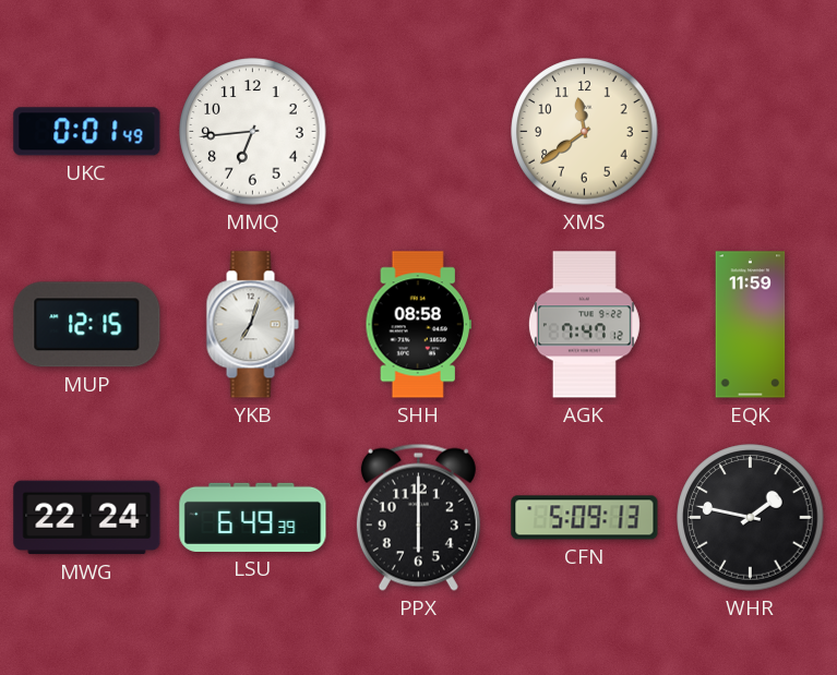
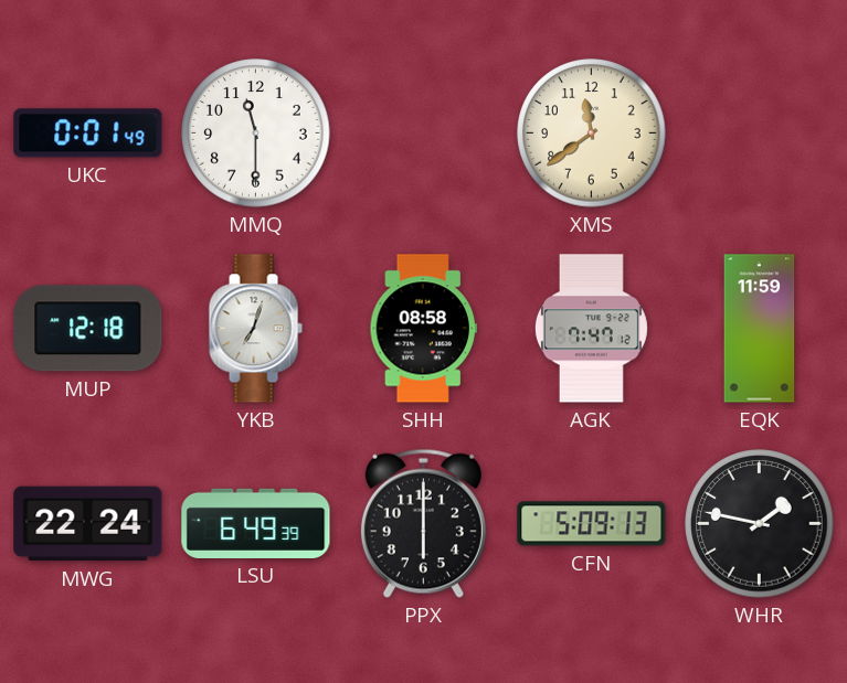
MMQ: 6:44 -> 11:30 (256, 134)
MUP: 12:15 -> 12:18 (88, 329)
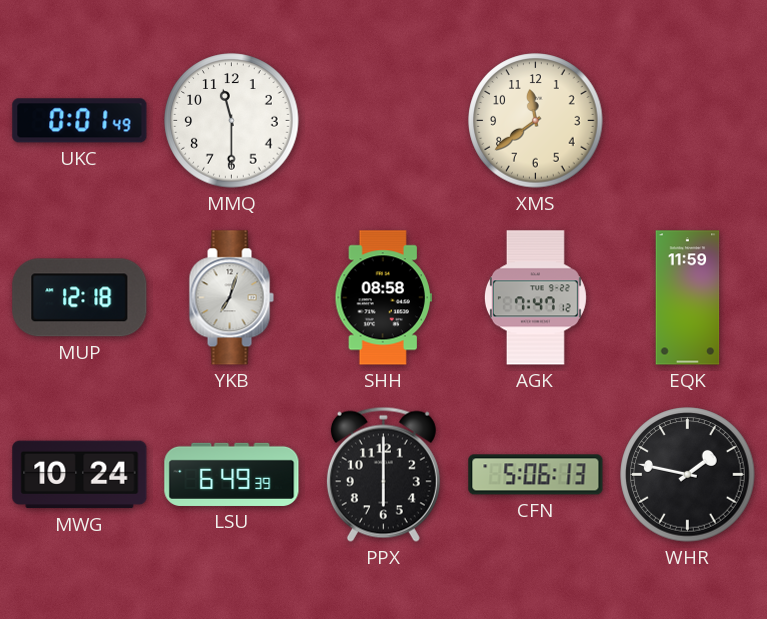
MWG: 22:24 -> 10:24 (80, 475)
CFN: 5:09 -> 5:06 (536, 475)
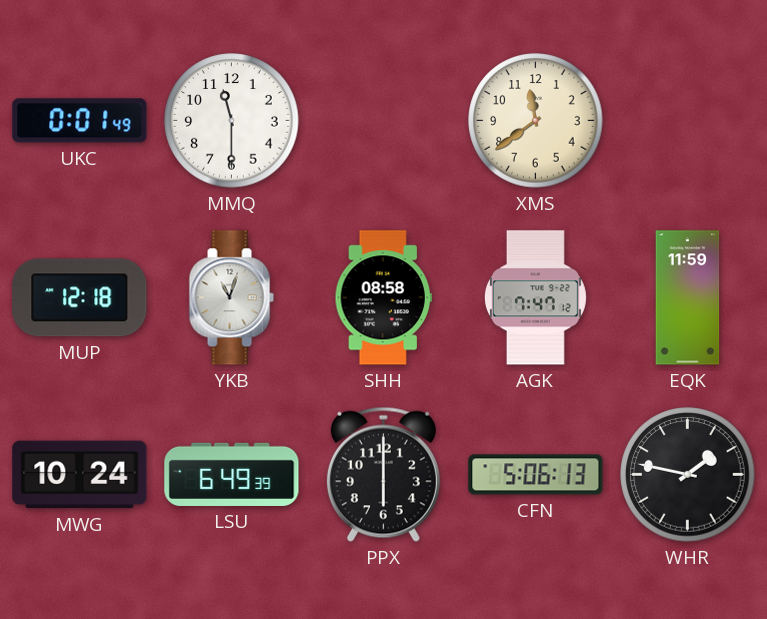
YKB: 7:03 -> 11:03 (231, 298)
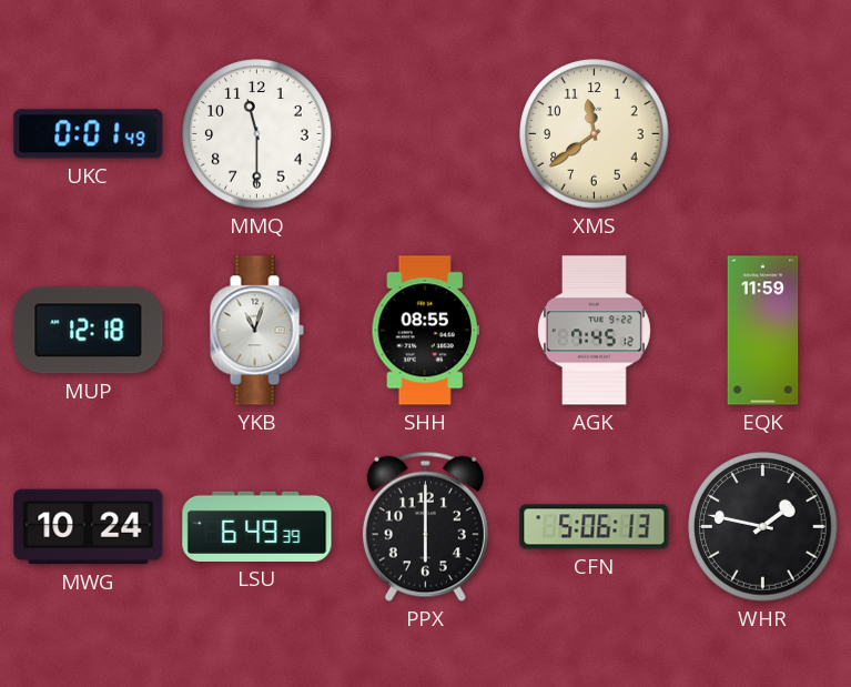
SHH: 08:58 -> 08:55 (425, 331)
AGK: 7:47 -> 7:45 (594, 331)
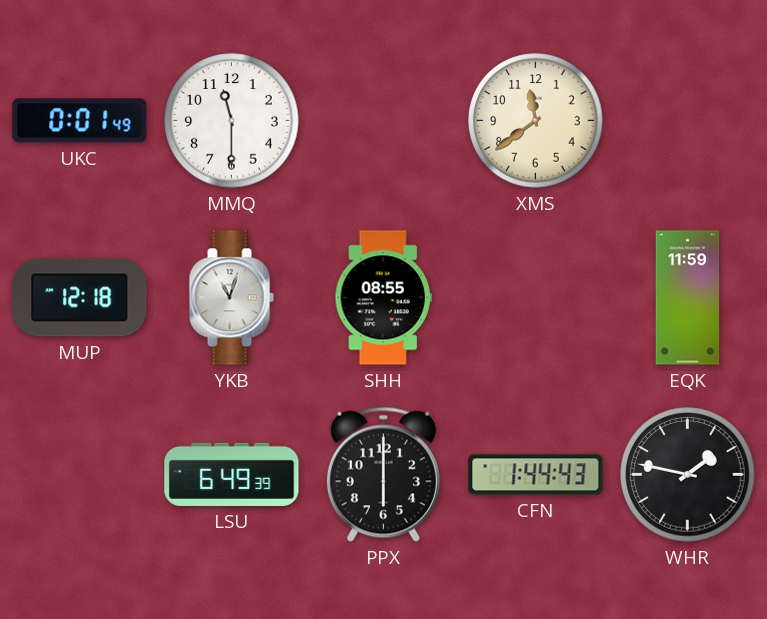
AGK: 7:45 -> none (594, 331)
MWG: 10:24 -> none (89, 527)
CFN: 5:06 -> 1:44 (536, 475)
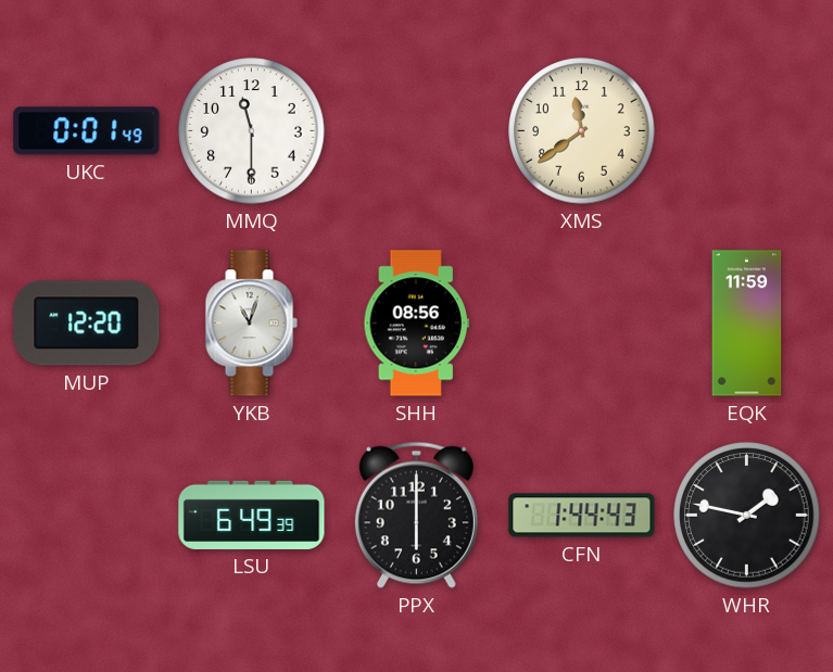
MUP: 12:18 -> 12:20 (87, 324)
SHH: 08:55 -> 08:56 (416, 324)
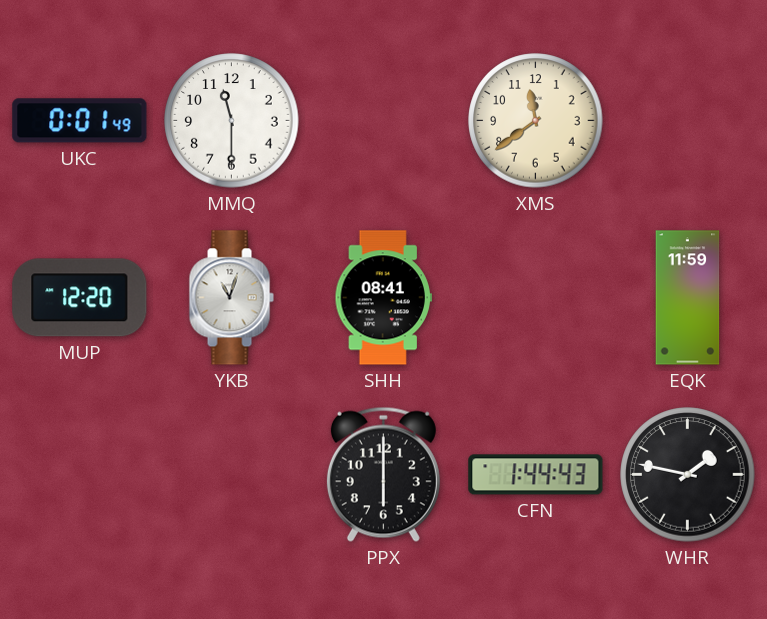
SHH: 08:56 -> 08:41 (383, 298)
LSU: 6:49 -> none (252, 515)
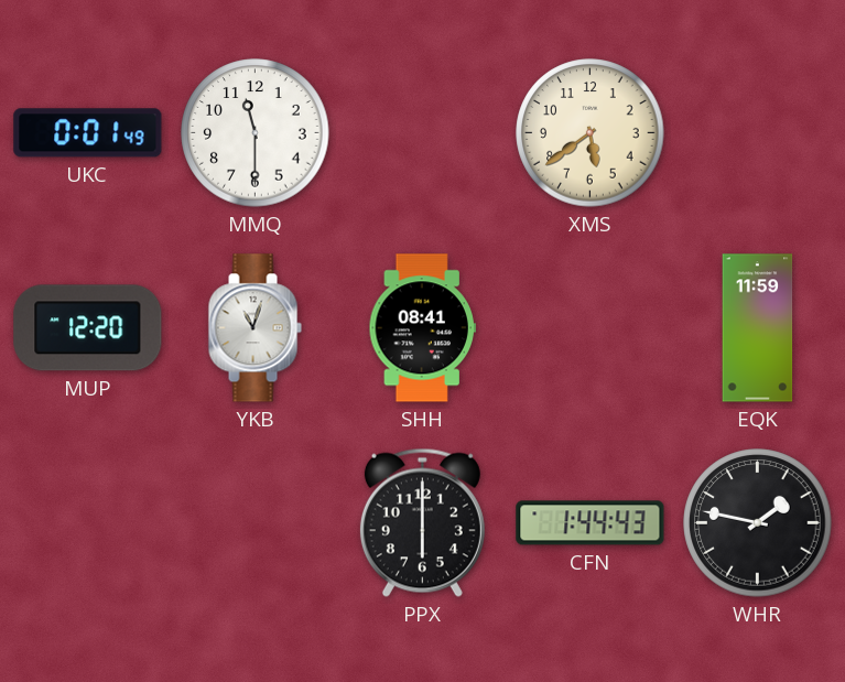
XMS: 11:39 -> 5:39 (591, 133)
